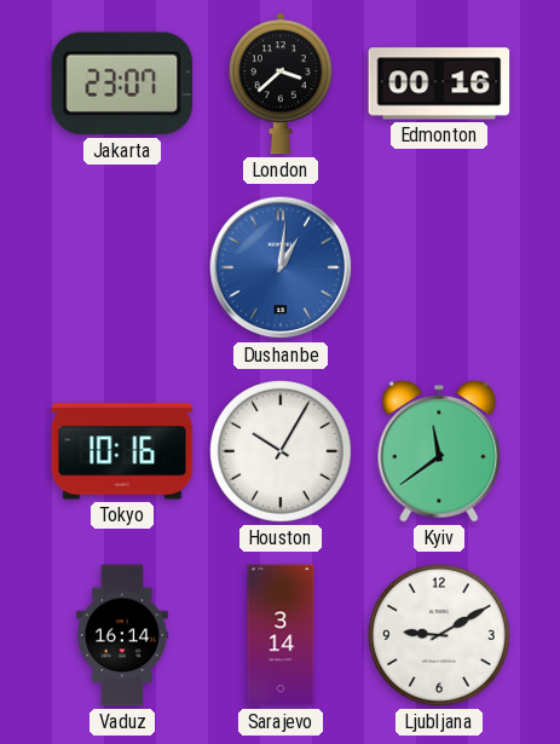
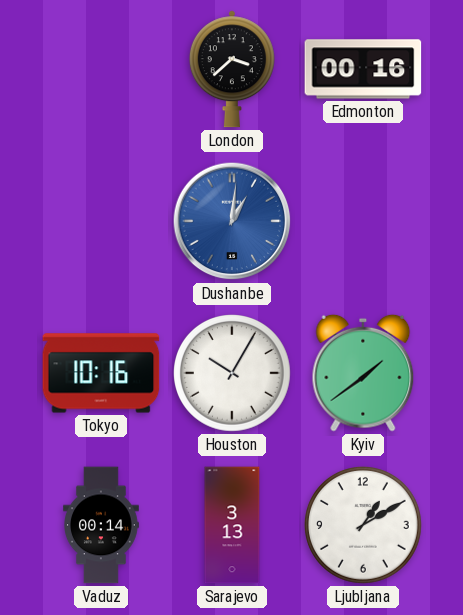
Jakarta: 23:07 -> none (122, 83)
Kyiv: 11:39 -> 1:39 (363, 373)
Vaduz: 16:14 -> 00:14 (102, 525)
Sarajevo: 3:14 -> 3:13 (232, 525)
Ljubljana: 9:10 -> 1:10 (364, 526)
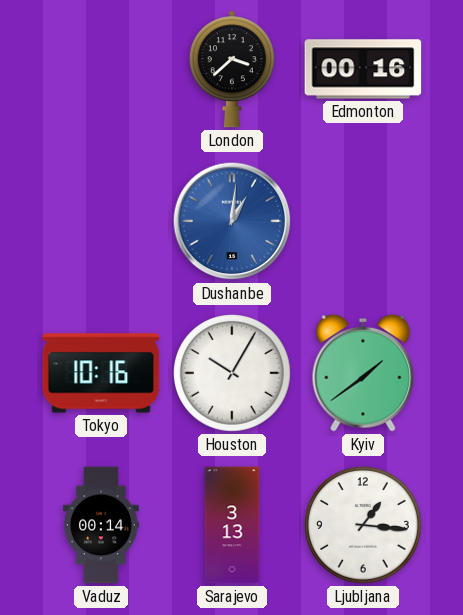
Ljubljana: 1:10 -> 1:16 (364, 526)
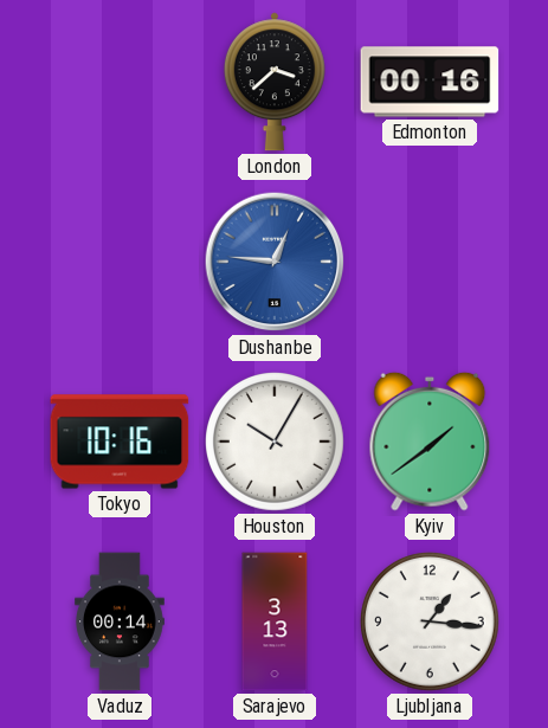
Dushanbe: 1:01 -> 12:46 (275, 262)
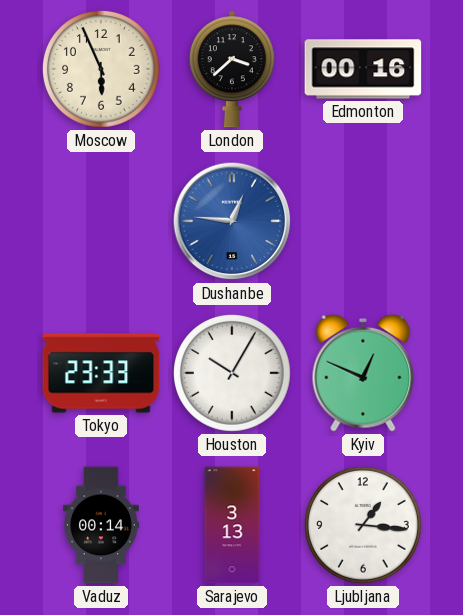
Moscow: none -> 5:56 (102, 70)
Tokyo: 10:16 -> 23:33 (101, 373)
Kyiv: 1:39 -> 12:49 (363, 373)
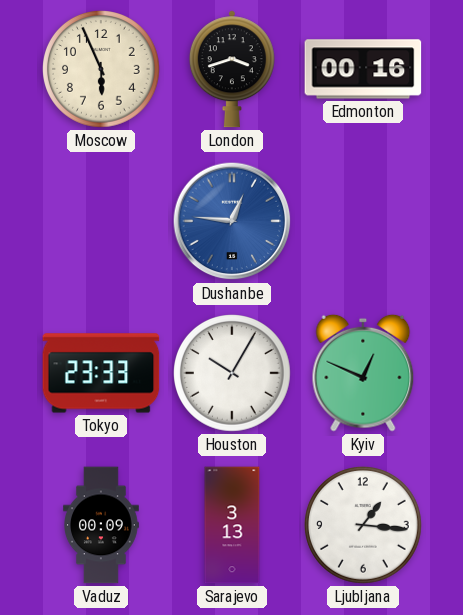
London: 3:38 -> 3:42 (232, 69)
Vaduz: 00:14 -> 00:09 (102, 525)
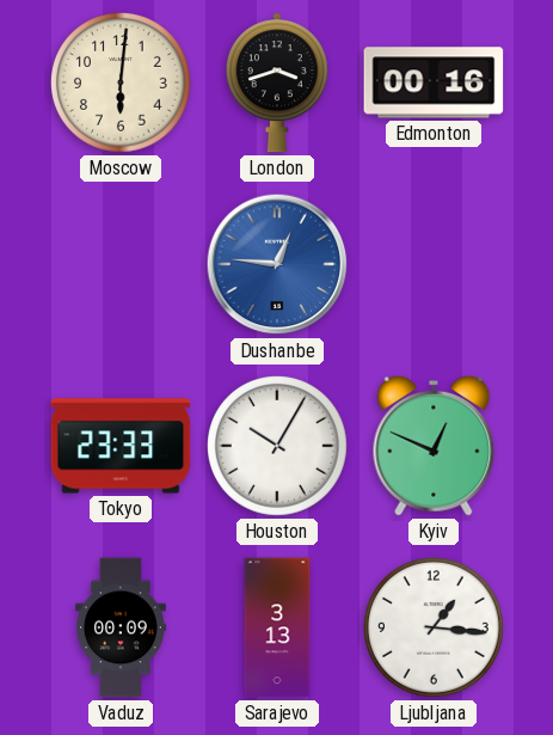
Moscow: 5:56 -> 6:01 (122, 84)
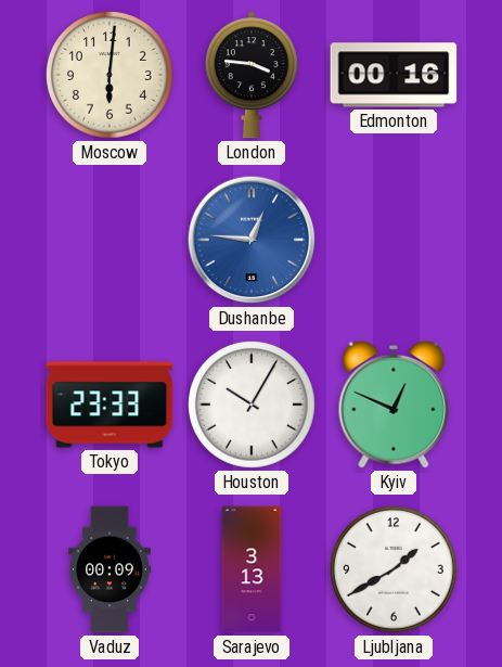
London: 3:42 -> 3:46 (252, 75)
Ljubljana: 1:16 -> 1:40 (395, 570)
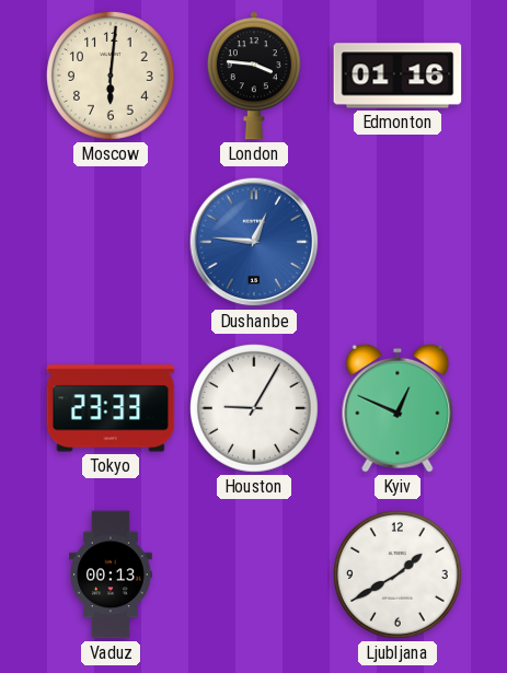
Edmonton: 00:16 -> 01:16 (397, 76)
Houston: 10:05 -> 9:05 (255, 409)
Vaduz: 00:09 -> 00:13 (112, 575)
Sarajevo: 3:13 -> none (252, 569)
